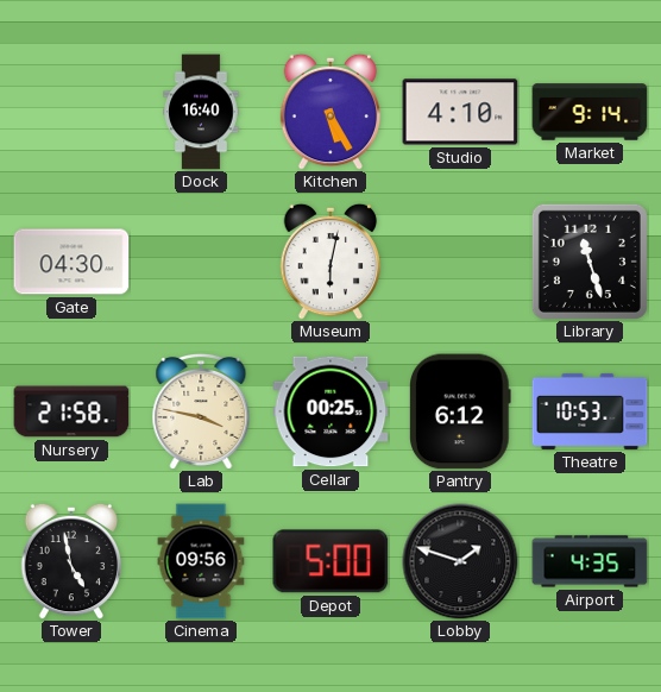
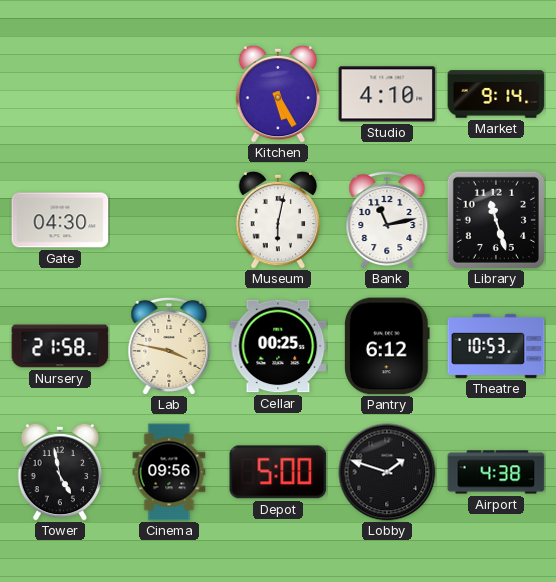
Dock: 16:40 -> none (201, 112)
Bank: none -> 11:13 (387, 220)
Airport: 4:35 -> 4:38 (496, 472)
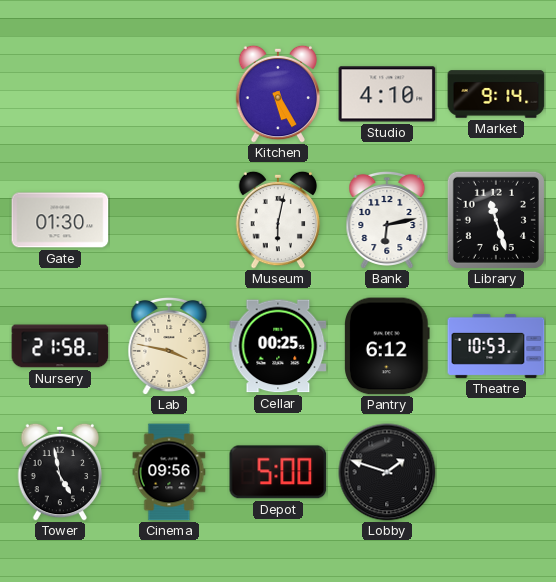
Gate: 04:30 -> 01:30 (60, 220)
Bank: 11:13 -> 6:13 (387, 220)
Airport: 4:38 -> none (496, 472)
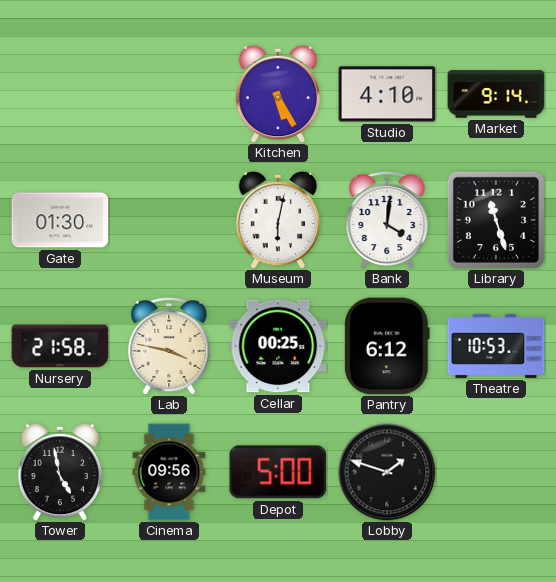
Bank: 6:13 -> 4:01 (387, 220)
